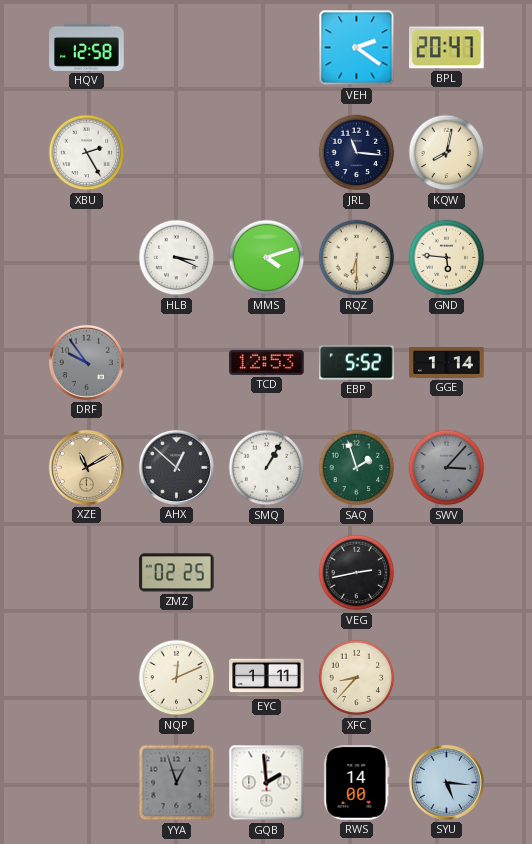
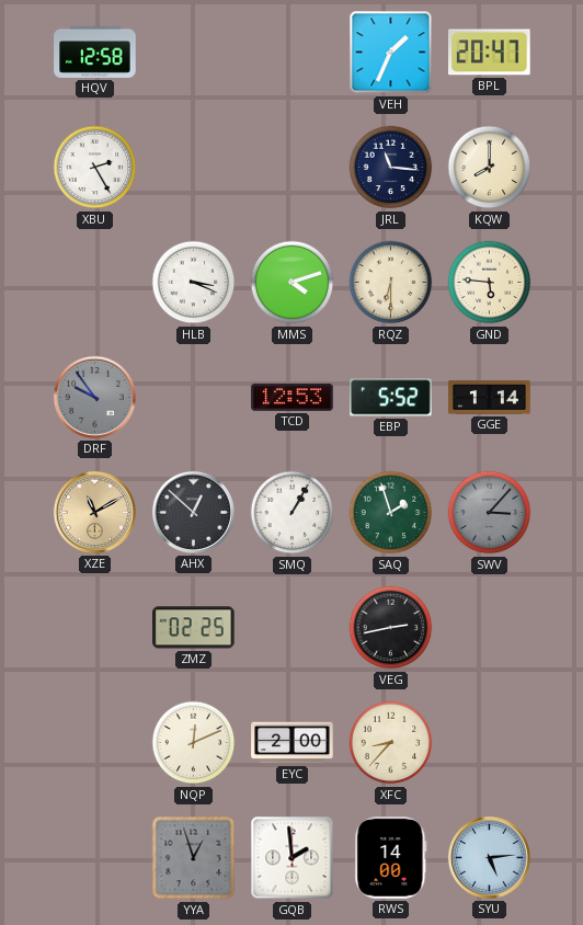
VEH: 2:21 -> 1:34 (391, 53)
KQW: 8:02 -> 8:00 (490, 168)
EYC: 1:11 -> 2:00 (293, 743)
SYU: 5:16 -> 5:14 (489, 857)
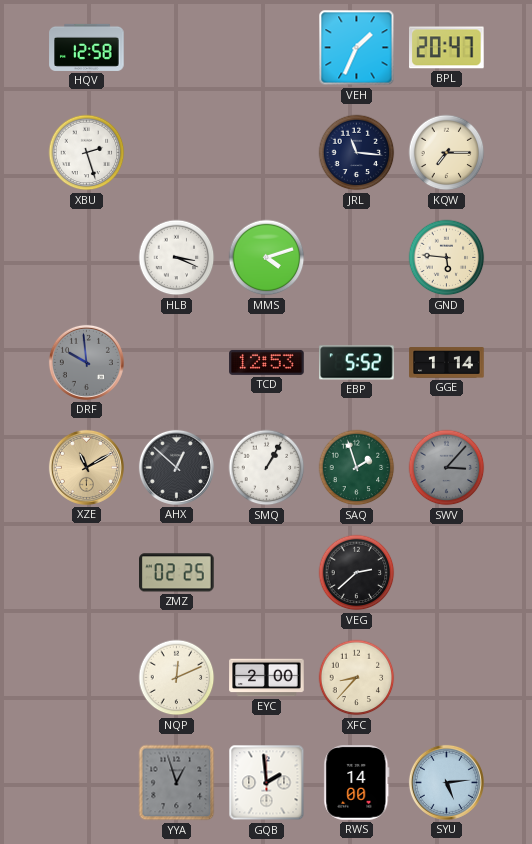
XBU: 2:25 -> 2:27 (87, 153)
KQW: 8:00 -> 7:15 (447, 153)
RQZ: 6:30 -> none (391, 283)
DRF: 9:54 -> 9:59 (86, 362)
VEG: 2:43 -> 2:38 (357, 573)
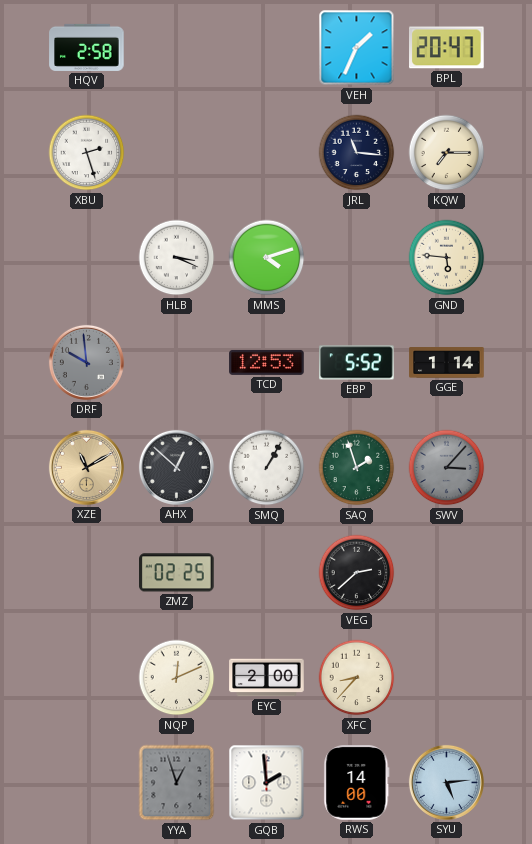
HQV: 12:58 -> 2:58 (87, 47)
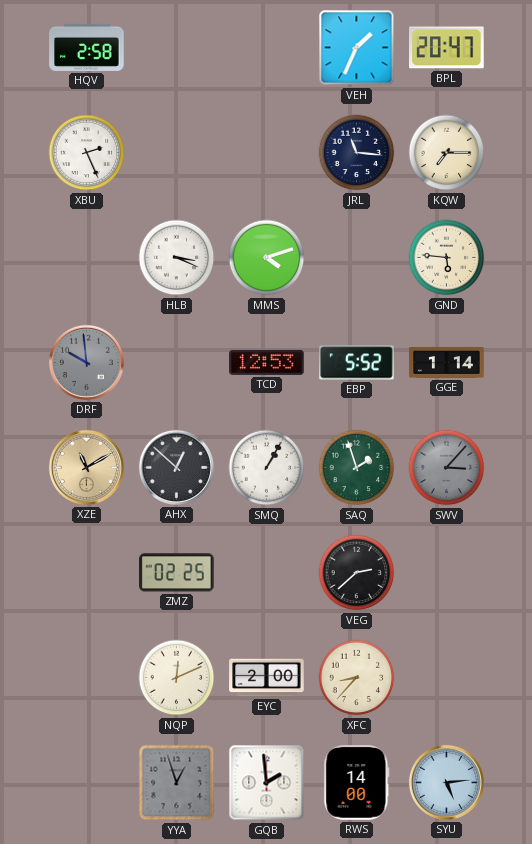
XBU: 2:27 -> 2:26 (87, 153)
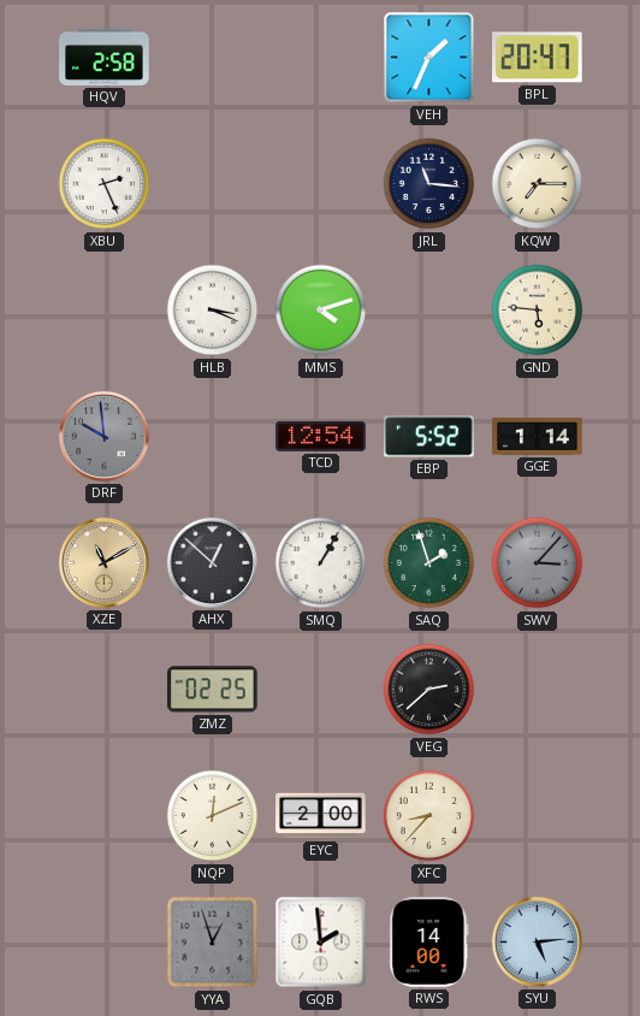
TCD: 12:53 -> 12:54 (321, 436)
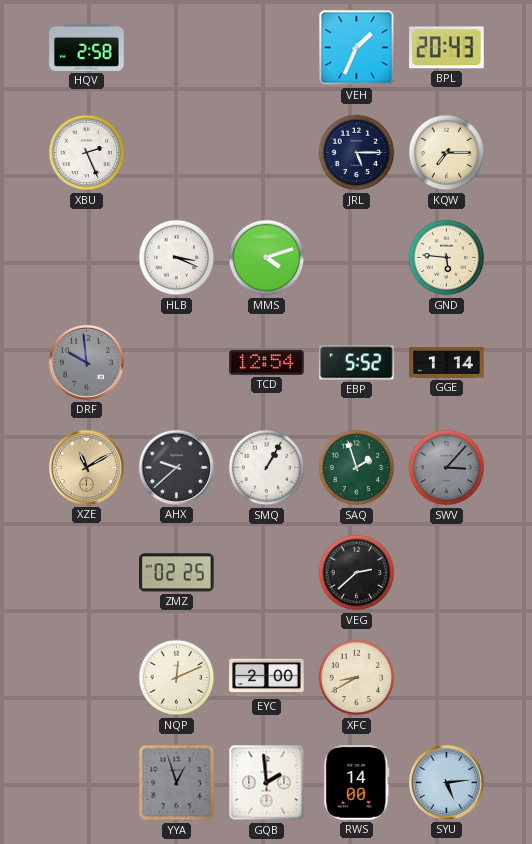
BPL: 20:47 -> 20:43 (447, 48)
JRL: 11:16 -> 5:15 (357, 153)
AHX: 12:52 -> 9:38 (176, 467)
XFC: 8:37 -> 8:40 (357, 678)
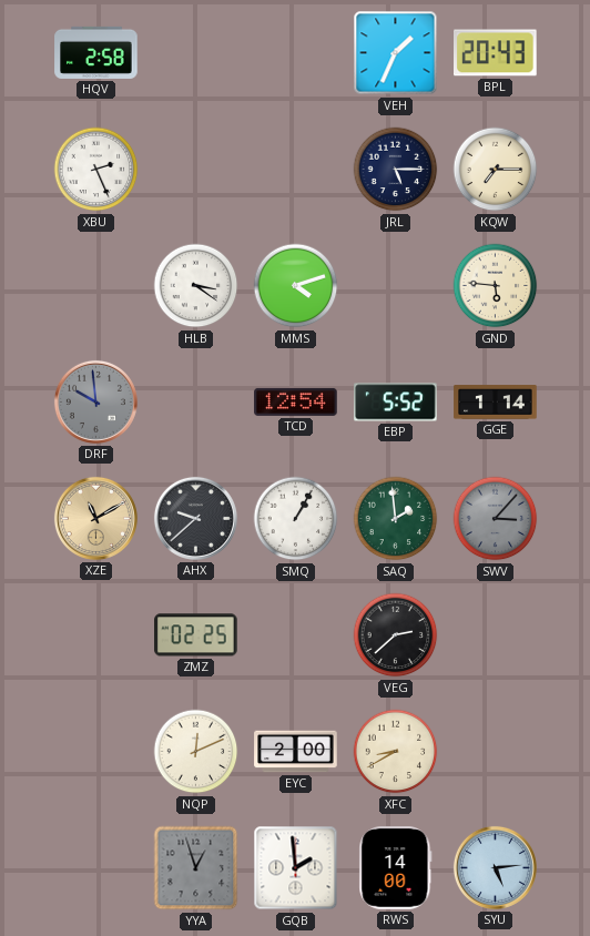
HLB: 3:19 -> 3:21 (196, 286)
SAQ: 1:57 -> 1:59 (396, 519)
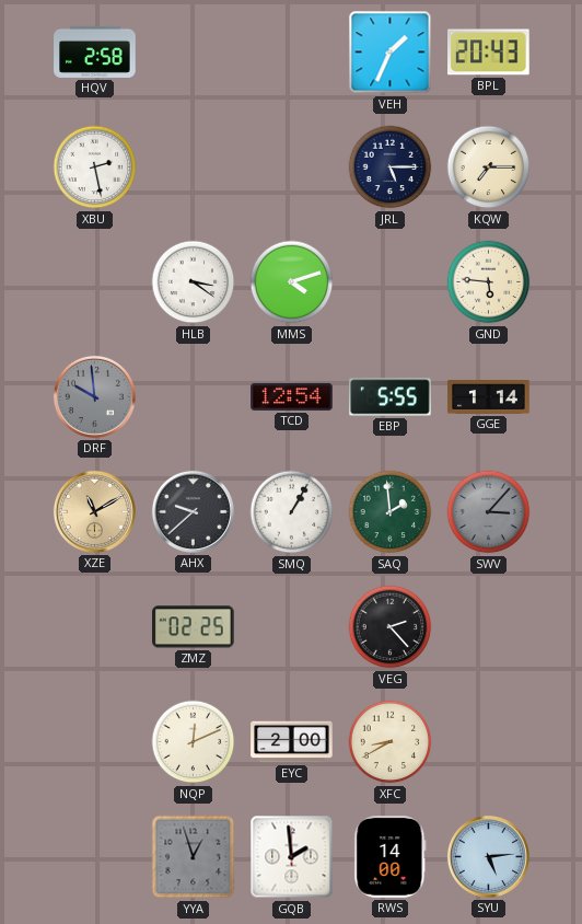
XBU: 2:26 -> 2:28 (95, 168)
EBP: 5:52 -> 5:55 (391, 397)
VEG: 2:38 -> 2:23 (391, 627)
